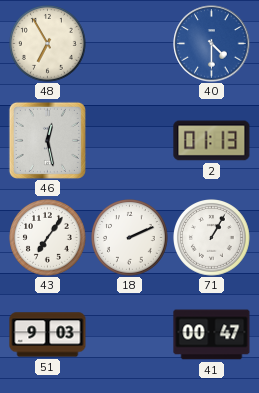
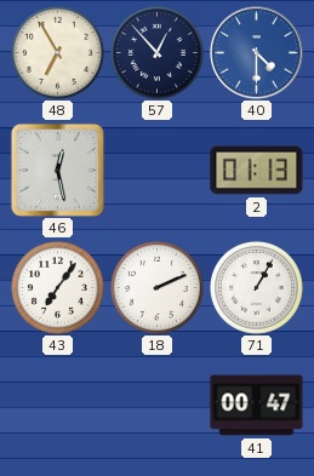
57: none -> 12:53 (158, 53)
51: 9:03 -> none (48, 335)
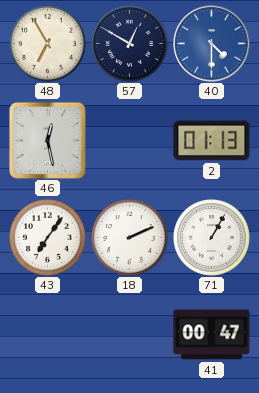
57: 12:53 -> 12:50 (130, 44)
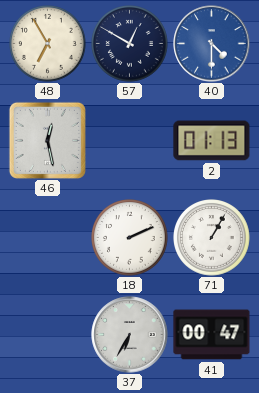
43: 7:06 -> none (48, 238)
37: none -> 6:35 (130, 335)
